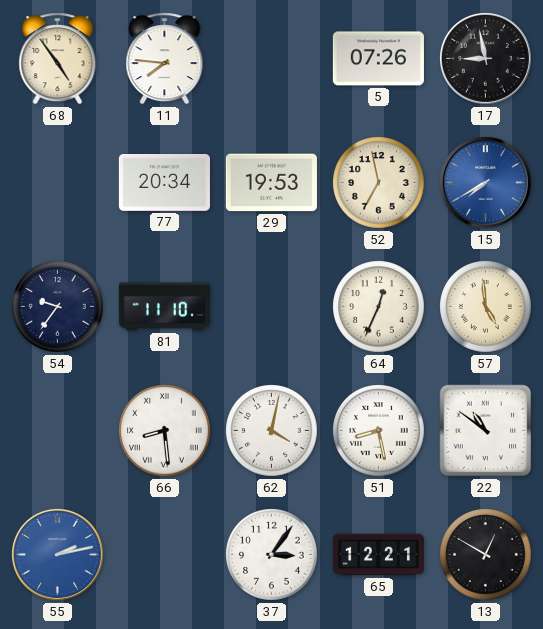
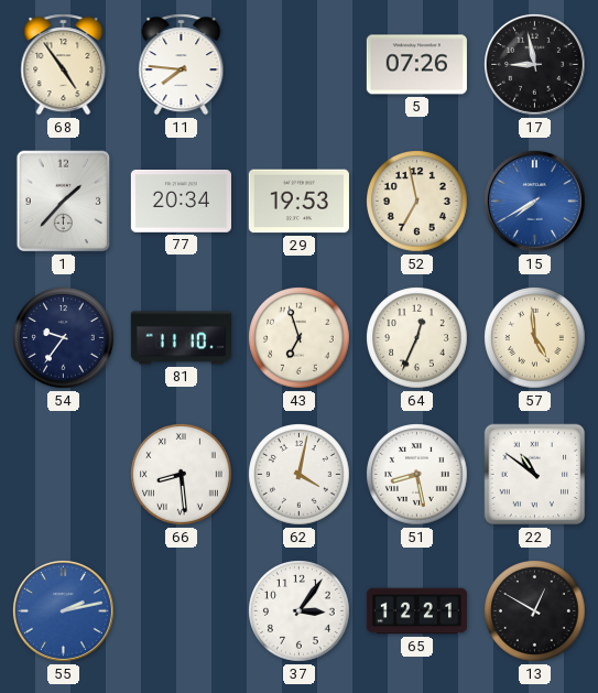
1: none -> 1:37 (64, 202)
43: none -> 6:57 (300, 338)
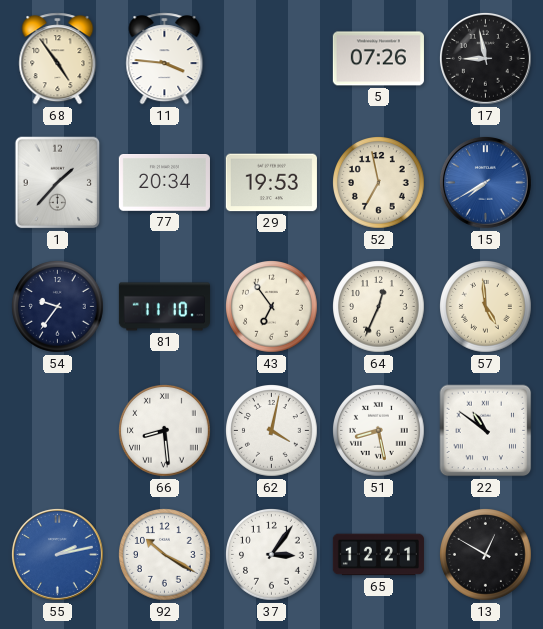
11: 7:46 -> 3:46 (165, 59)
43: 6:57 -> 6:54 (272, 307)
92: none -> 10:20 (165, 555)
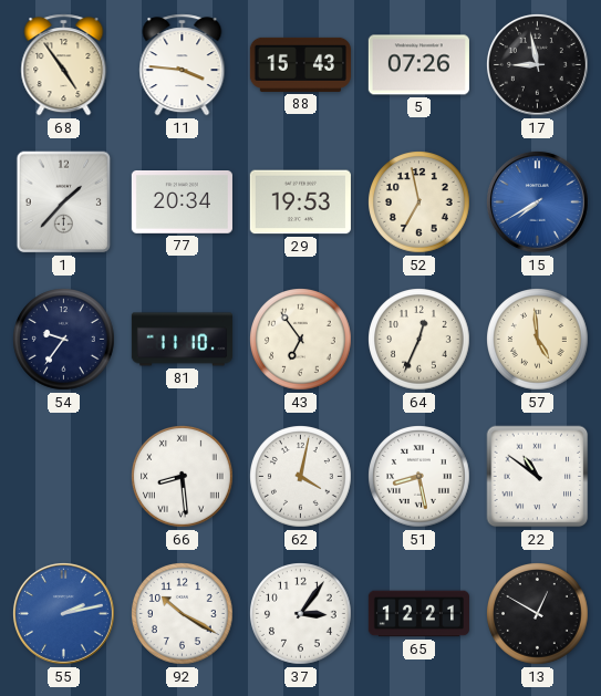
88: none -> 15:43 (300, 64)
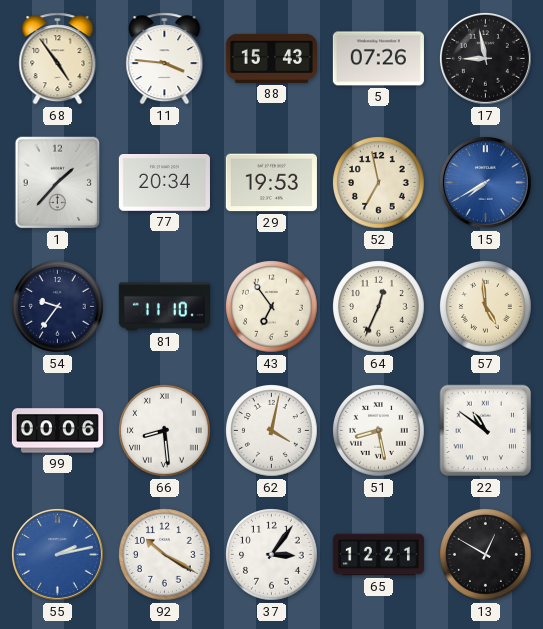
99: none -> 00:06 (57, 431)
